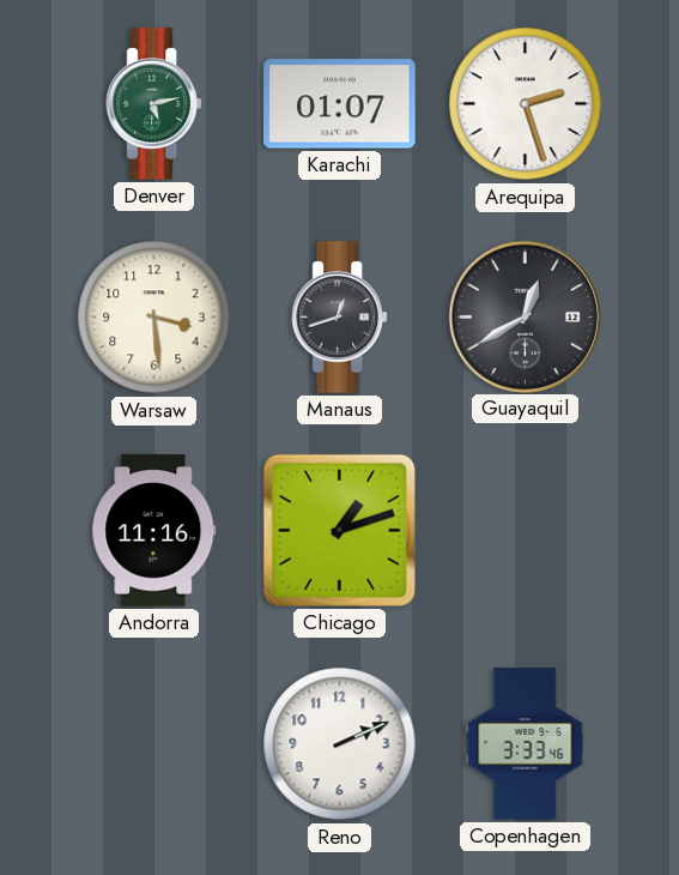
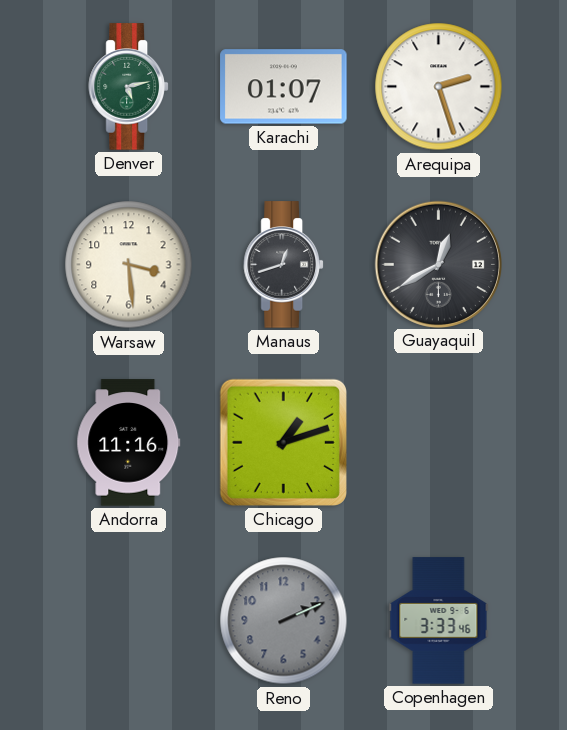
Reno dial: white -> grey (284, 621)
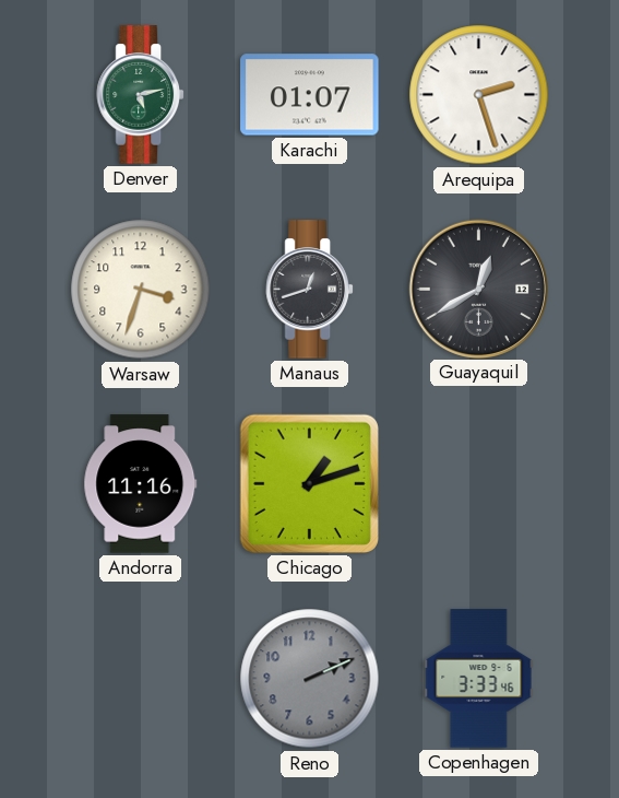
Warsaw: 3:29 -> 3:33 (141, 290)
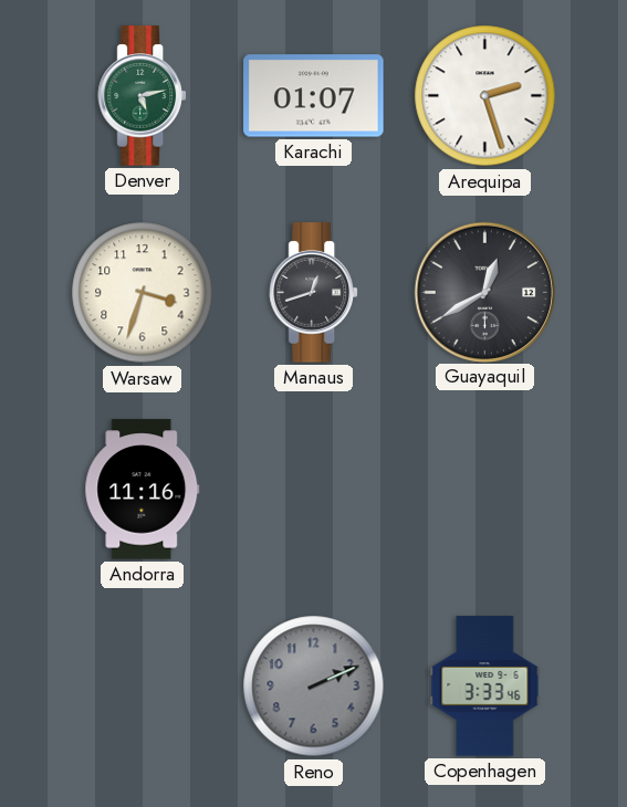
Chicago: 1:12 -> none (309, 483)
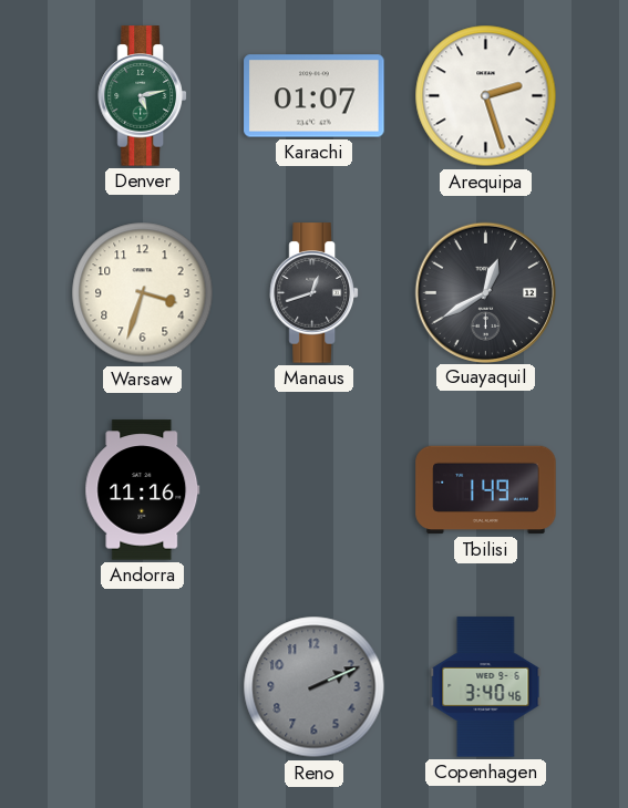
Tbilisi: none -> 1:49 (486, 490)
Copenhagen: 3:33 -> 3:40 (486, 687)
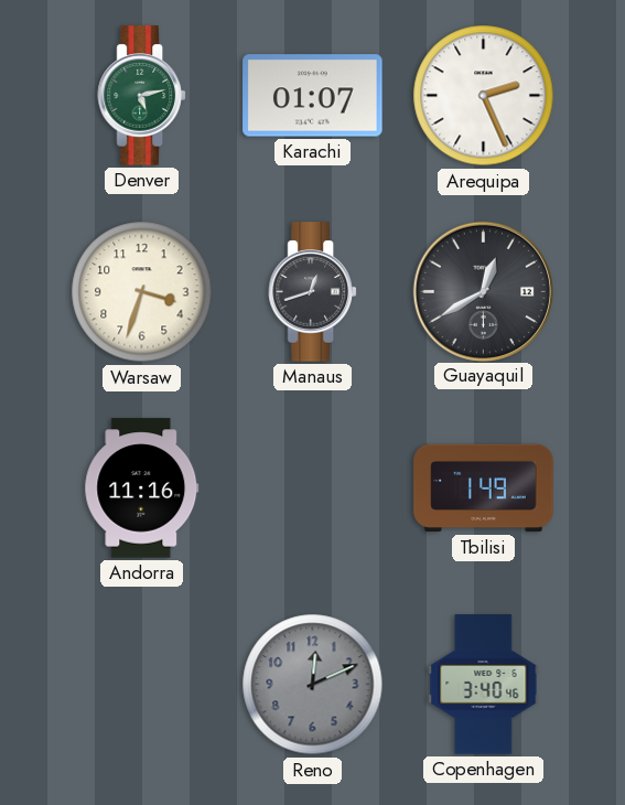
Arequipa: 2:27 -> 2:26 (484, 96)
Reno: 2:11 -> 12:11 (313, 685)
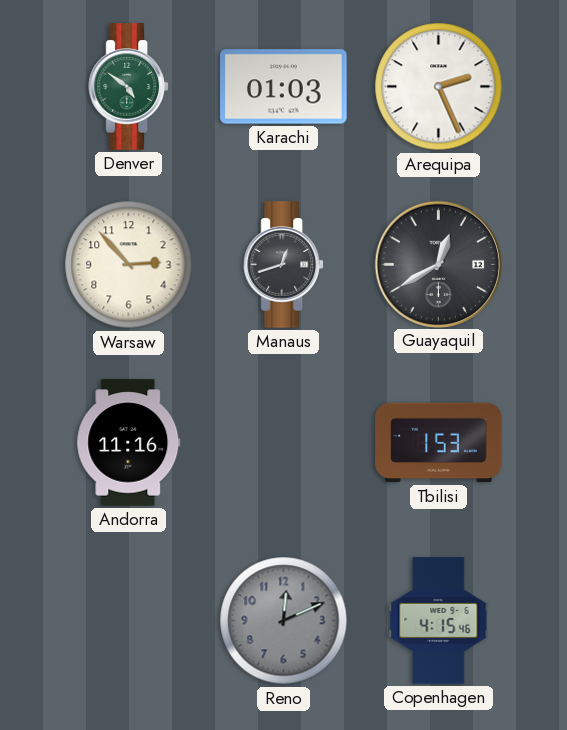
Denver: 5:13 -> 4:51 (128, 87)
Karachi: 01:07 -> 01:03 (284, 87)
Warsaw: 3:33 -> 2:53 (129, 265)
Tbilisi: 1:49 -> 1:53 (439, 443)
Copenhagen: 3:40 -> 4:15 (439, 621)
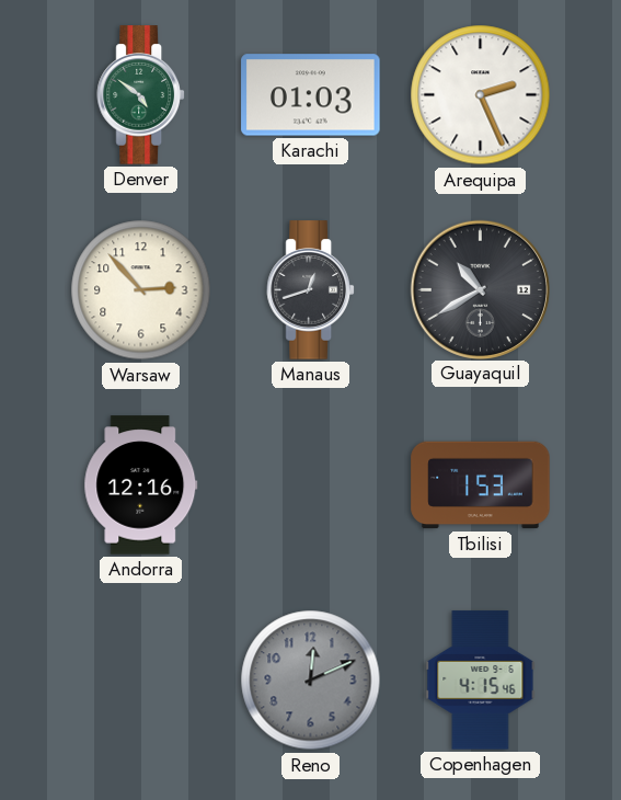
Guayaquil: 12:40 -> 10:40 (480, 289)
Andorra: 11:16 -> 12:16 (141, 485)
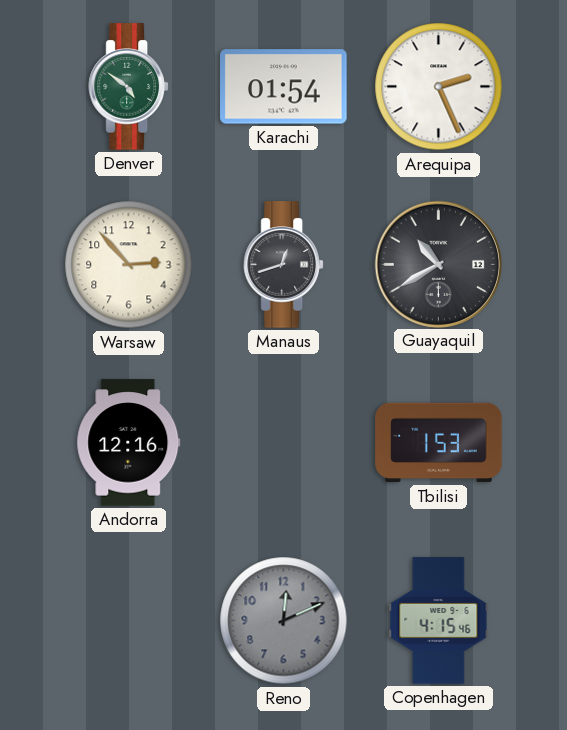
Karachi: 01:03 -> 01:54 (284, 87)
